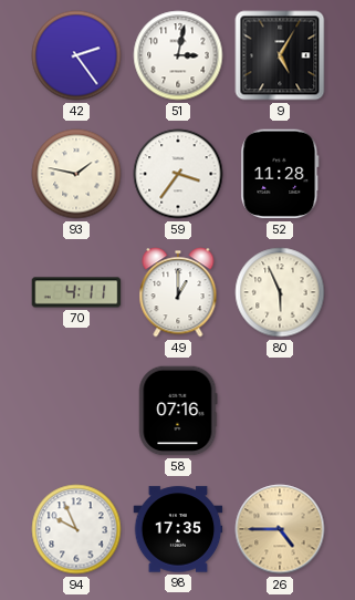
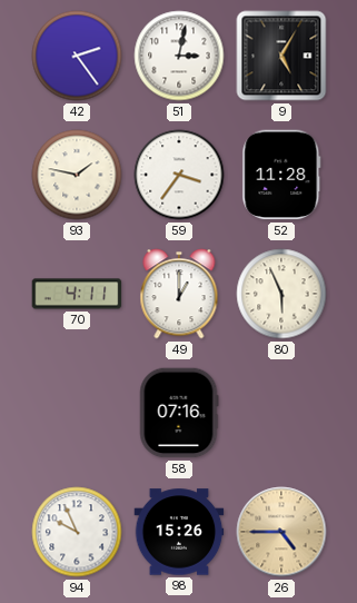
98: 17:35 -> 15:26 (179, 532)
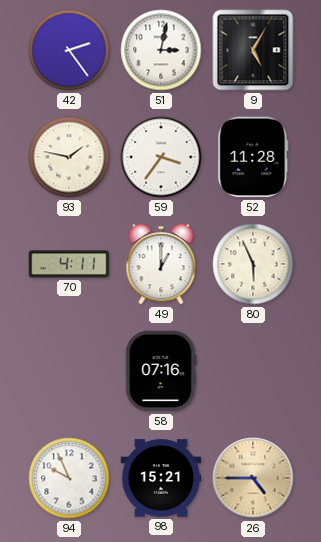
98: 15:26 -> 15:21 (161, 478)
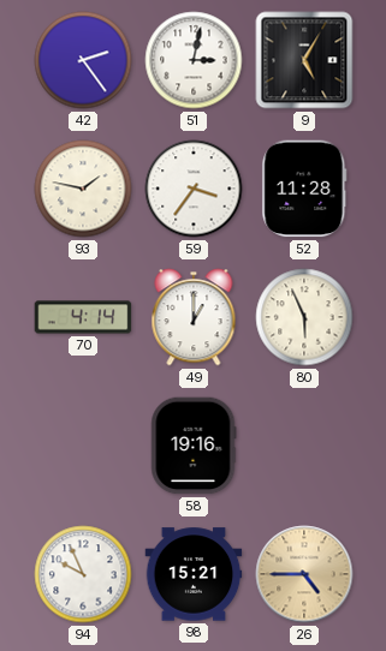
70: 4:11 -> 4:14 (83, 317)
58: 07:16 -> 19:16 (194, 446)
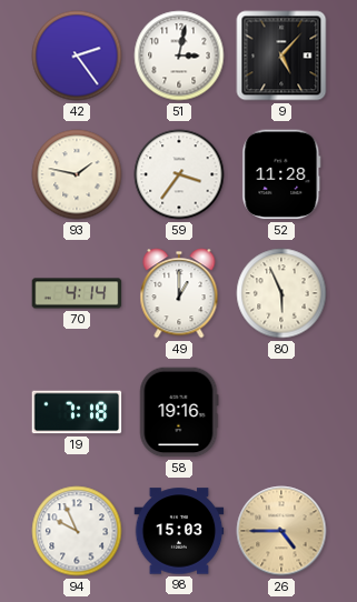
9: 5:05 -> 5:07 (281, 56)
19: none -> 7:18 (77, 412)
98: 15:21 -> 15:03 (179, 531)
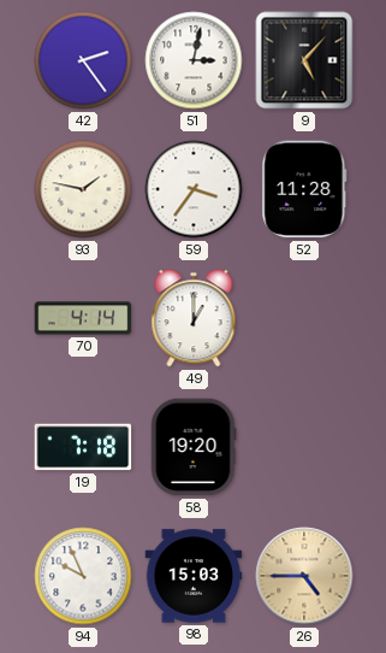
80: 5:56 -> none (281, 293)
58: 19:16 -> 19:20 (194, 447)
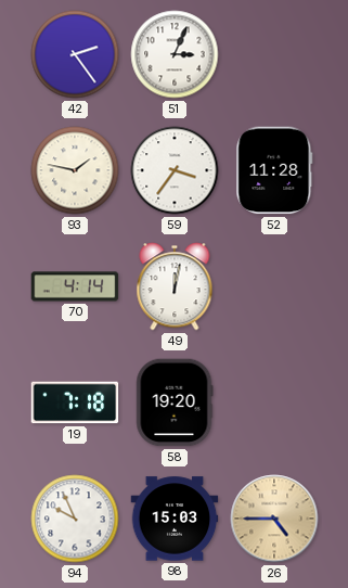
51: 3:02 -> 3:04 (175, 54)
9: 5:07 -> none (304, 60)
49: 1:00 -> 12:02 (175, 286)
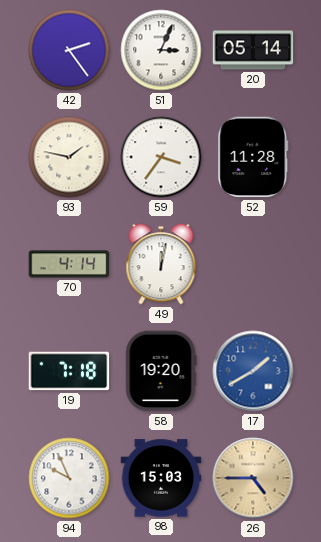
20: none -> 05:14 (253, 50)
17: none -> 1:40 (253, 371)
